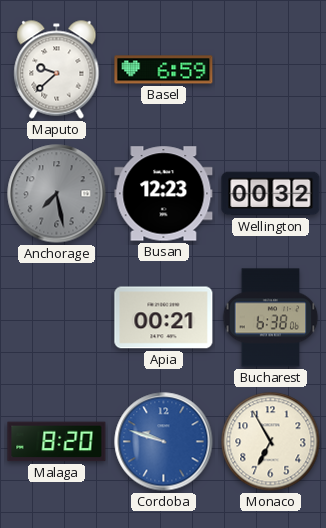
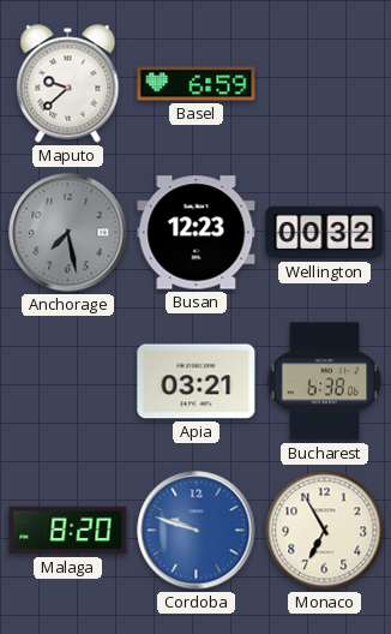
Apia: 00:21 -> 03:21 (197, 382)
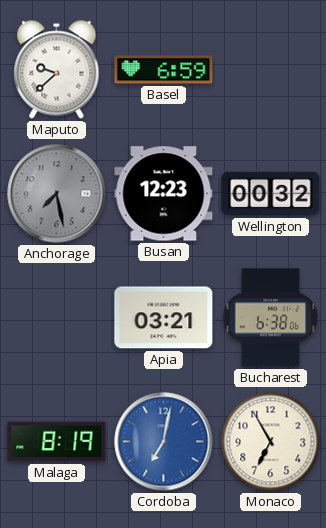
Malaga: 8:20 -> 8:19 (57, 442)
Cordoba: 9:48 -> 7:02 (164, 442)
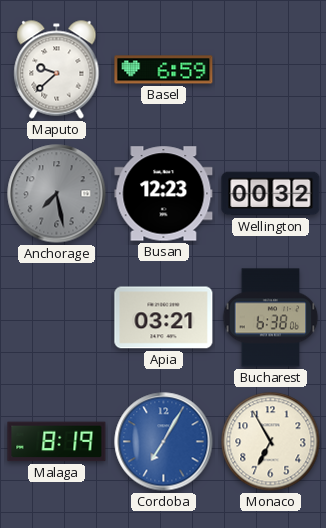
Cordoba: 7:02 -> 7:05 (164, 442)
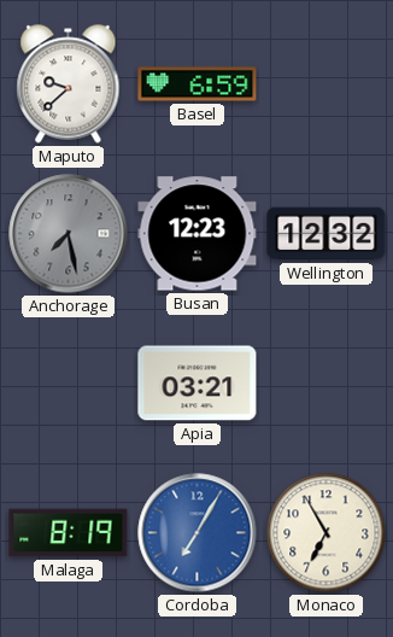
Wellington: 00:32 -> 12:32 (327, 234)
Bucharest: 6:38 -> none (271, 318)
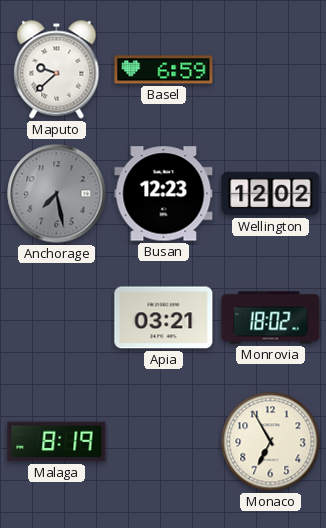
Wellington: 12:32 -> 12:02 (271, 194)
Monrovia: none -> 18:02 (271, 318)
Cordoba: 7:05 -> none (198, 533)
